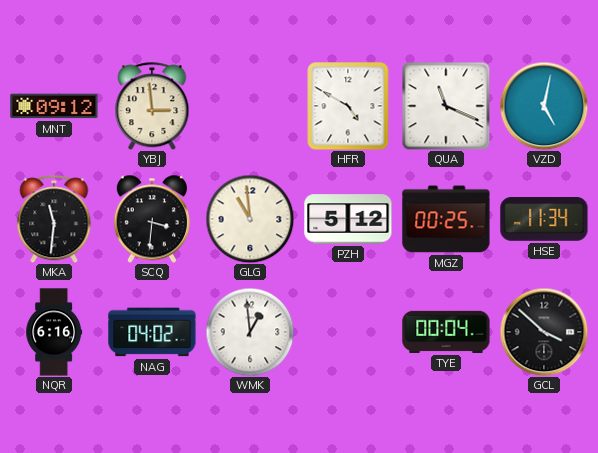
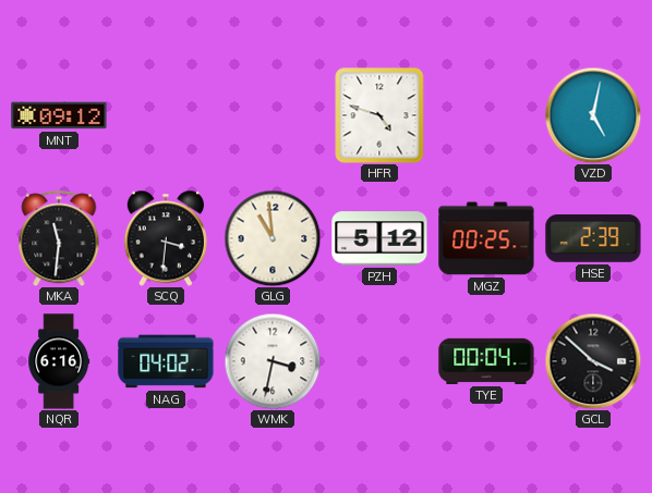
YBJ: 2:59 -> none (152, 106)
HFR: 4:50 -> 4:48 (379, 115)
QUA: 11:19 -> none (446, 106)
HSE: 11:34 -> 2:39 (593, 238)
WMK: 12:59 -> 3:32 (273, 361)
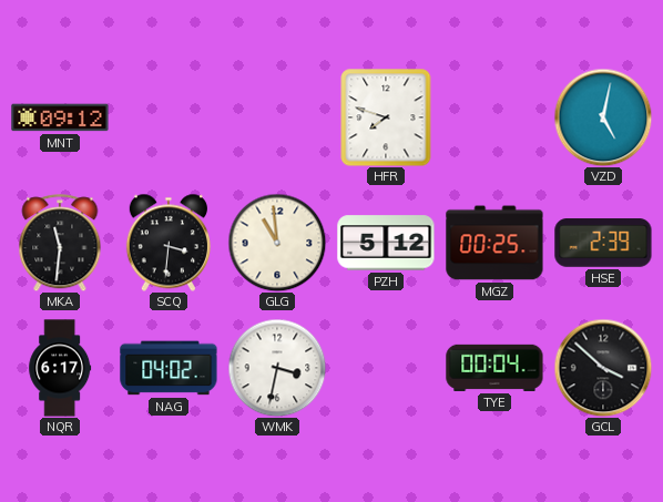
HFR: 4:48 -> 7:48 (386, 117)
NQR: 6:16 -> 6:17 (60, 368)
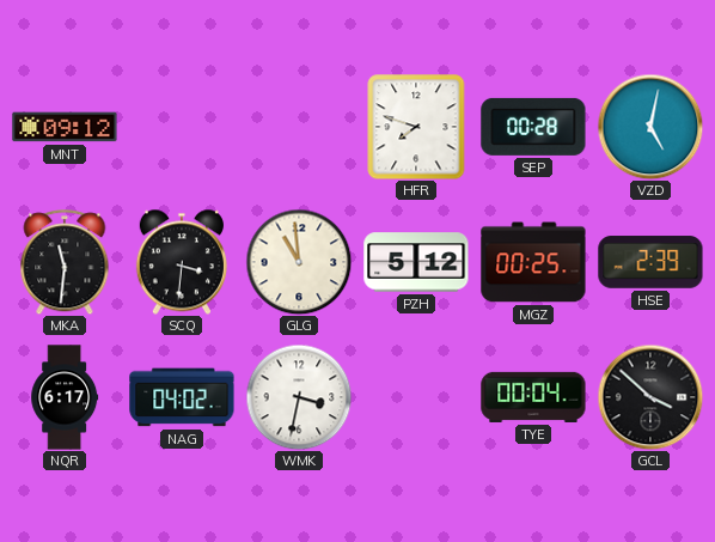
SEP: none -> 00:28 (533, 127)
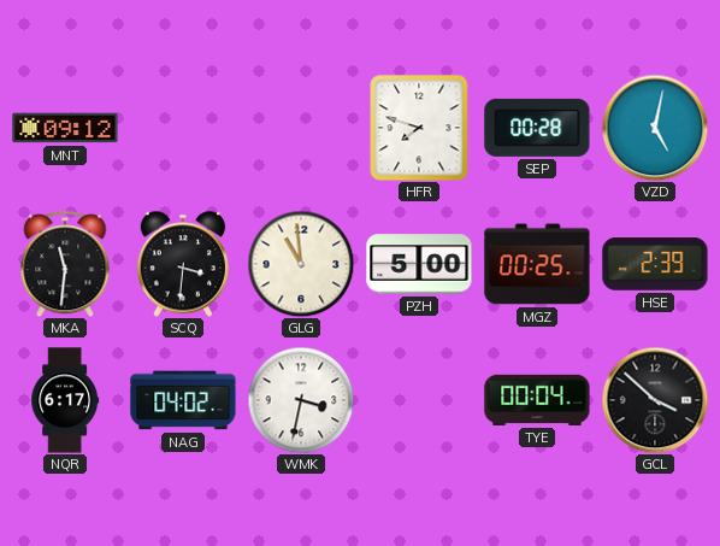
PZH: 5:12 -> 5:00 (419, 264)
